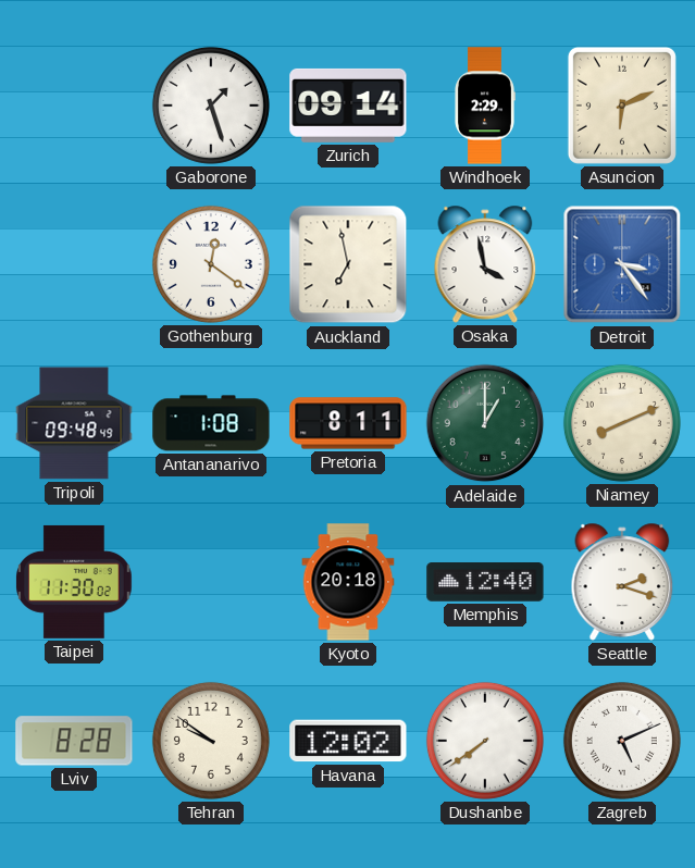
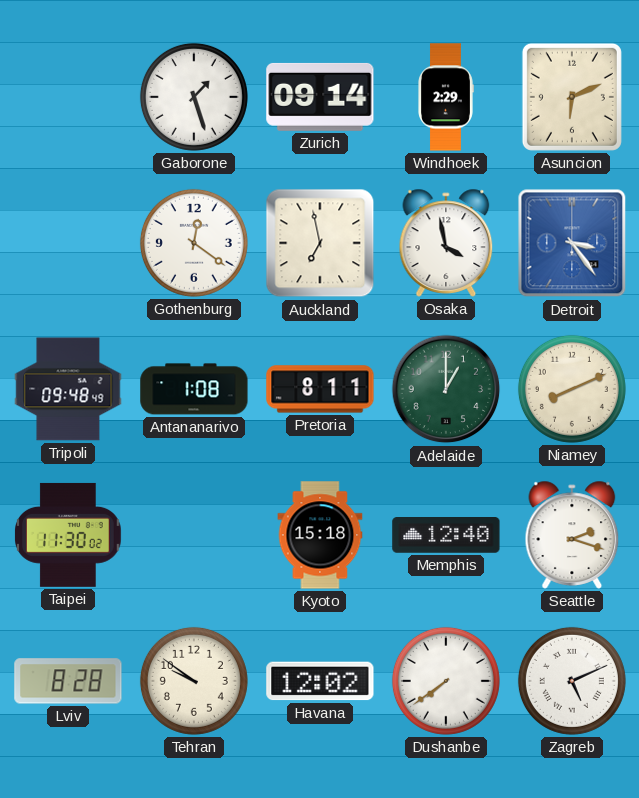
Kyoto: 20:18 -> 15:18 (320, 535)
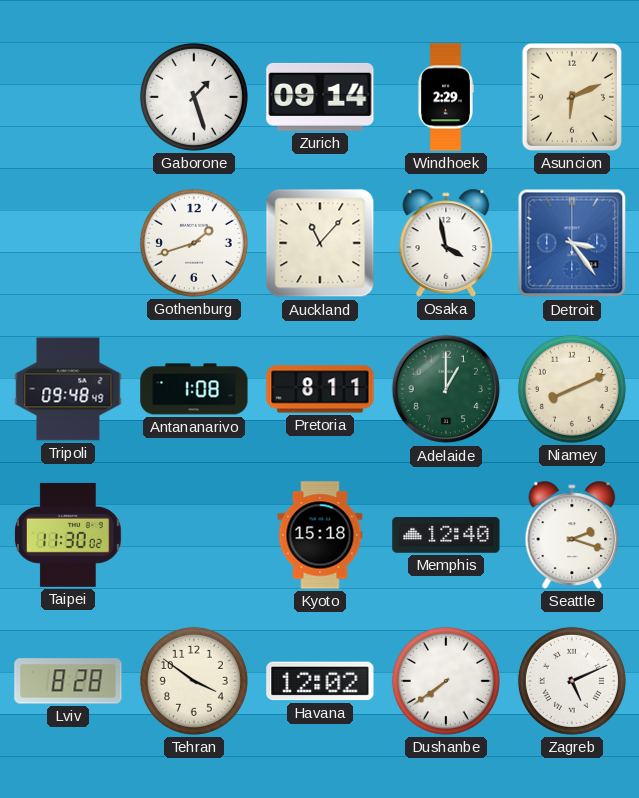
Gothenburg: 12:21 -> 1:42 (194, 243)
Auckland: 6:58 -> 11:07 (320, 243)
Tehran: 9:51 -> 3:51 (194, 681)
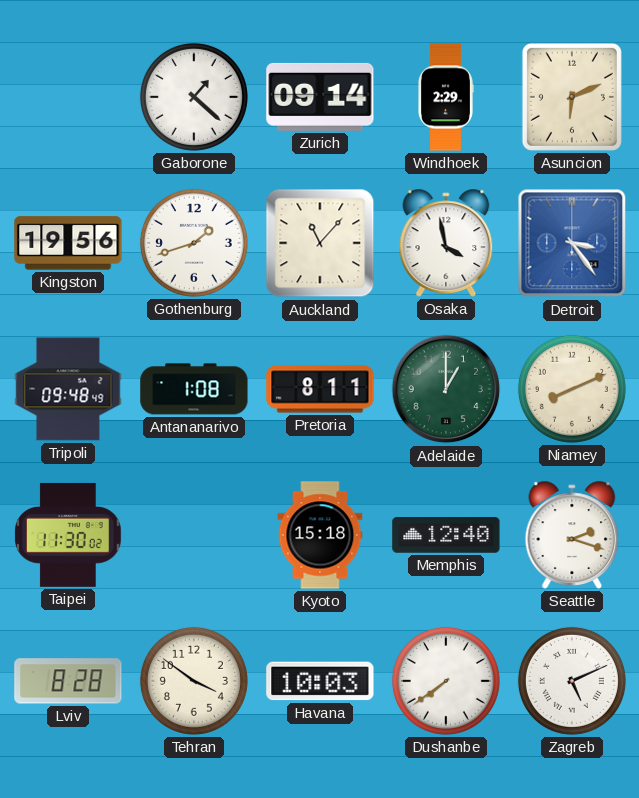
Gaborone: 1:27 -> 1:22 (194, 97)
Kingston: none -> 19:56 (68, 243)
Havana: 12:02 -> 10:03 (320, 681)
